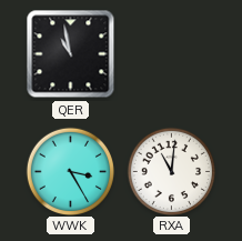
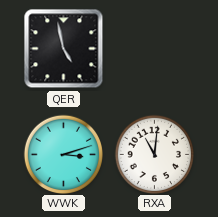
QER: 10:58 -> 4:58 (64, 49)
WWK: 3:25 -> 3:12 (63, 154)
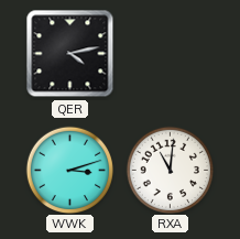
QER: 4:58 -> 4:13 (70, 54)
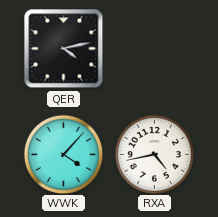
WWK: 3:12 -> 4:07 (63, 154)
RXA: 11:01 -> 4:43 (154, 154)
